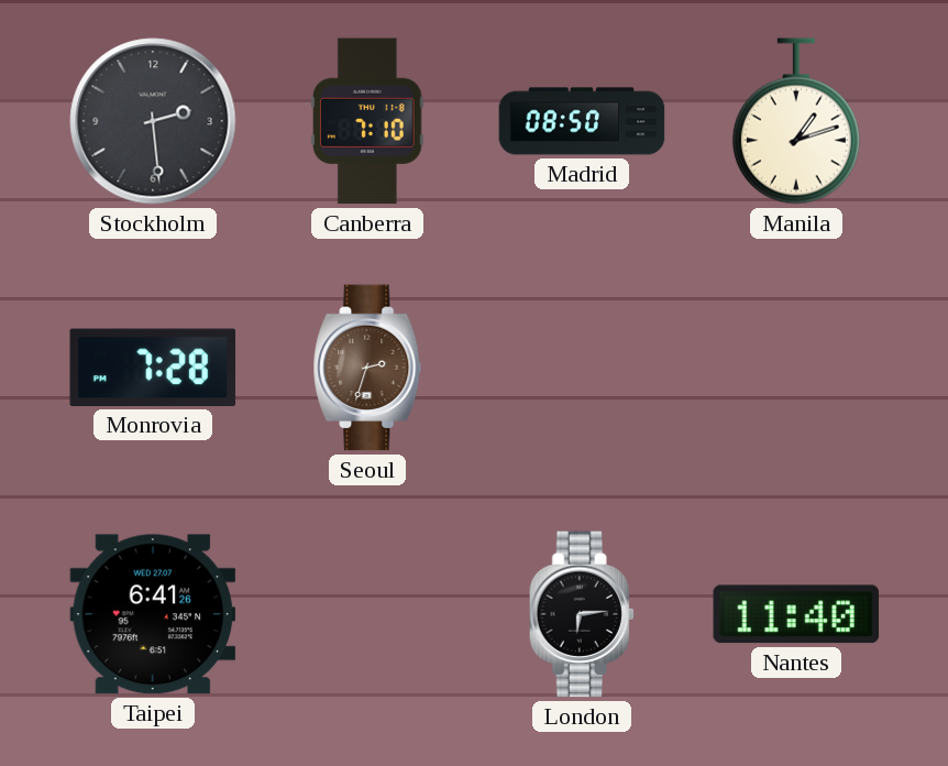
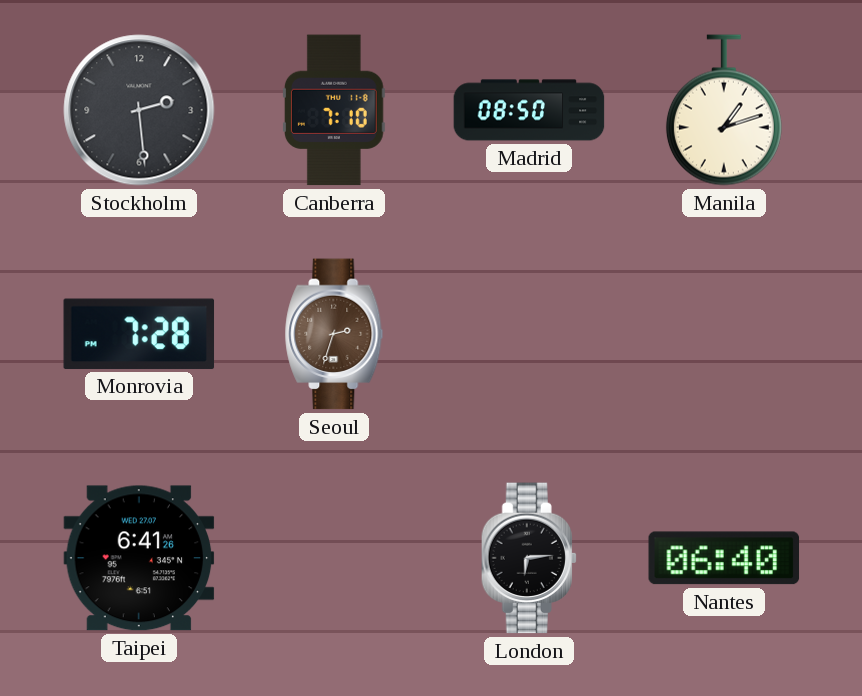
Nantes: 11:40 -> 06:40 (724, 558)
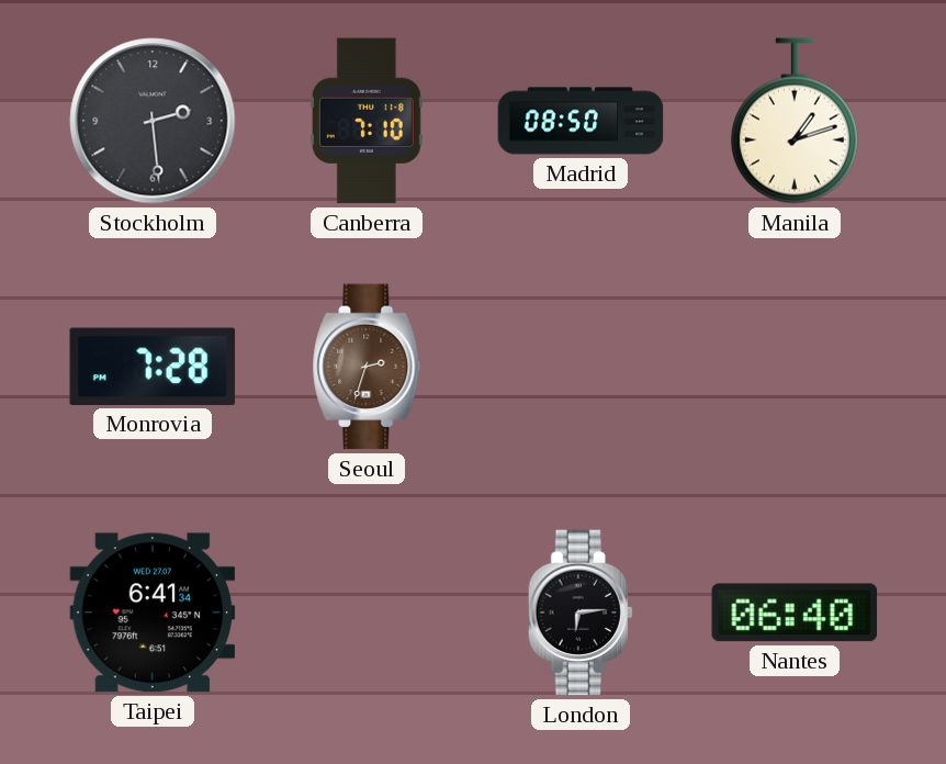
Taipei: 6:41:26 -> 6:41:34 (153, 613)
